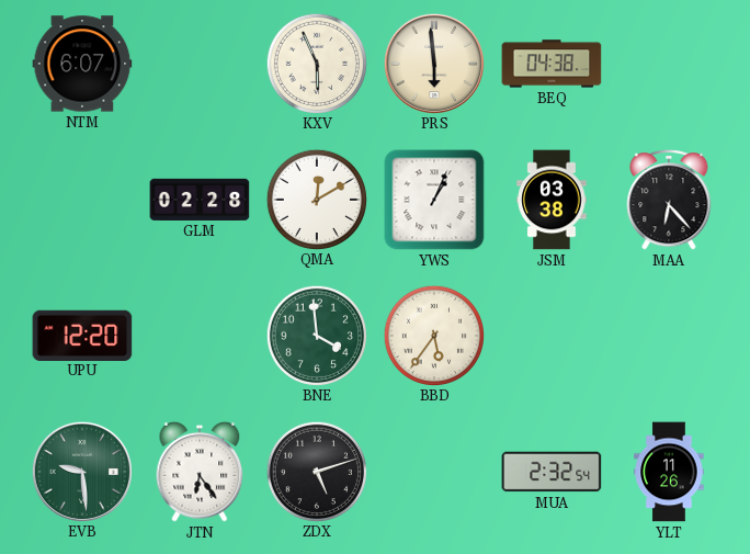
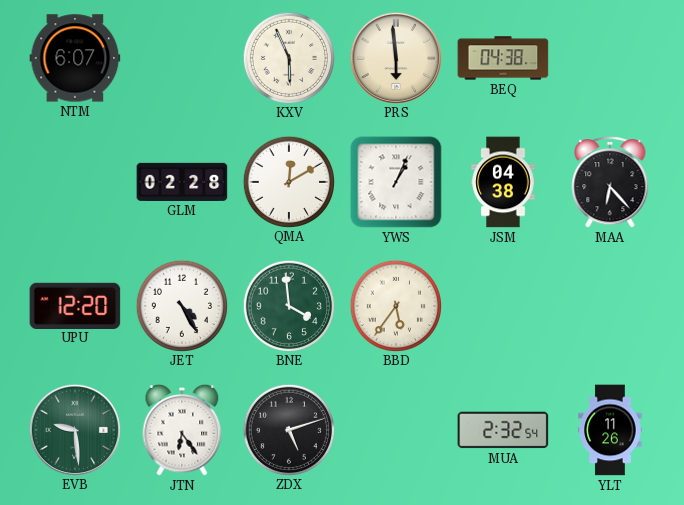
JSM: 03:38 -> 04:38 (503, 182)
JET: none -> 4:25 (181, 305)
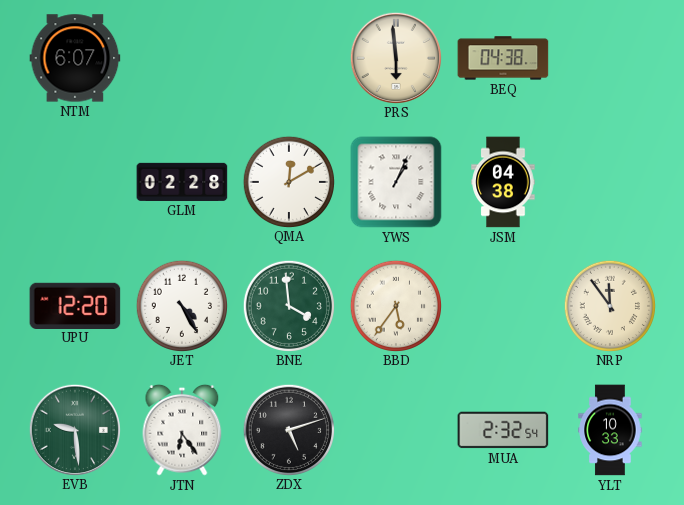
KXV: 5:56 -> none (288, 57)
MAA: 6:23 -> none (610, 183)
NRP: none -> 11:54 (609, 305)
YLT: 11:26 -> 10:33 (610, 430)
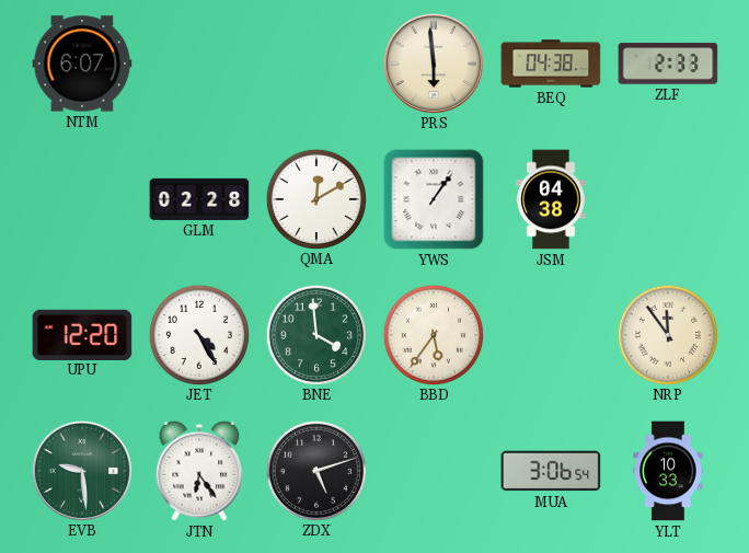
ZLF: none -> 2:33 (668, 64)
YWS: 1:04 -> 1:06 (434, 199)
MUA: 2:32 -> 3:06 (551, 471)
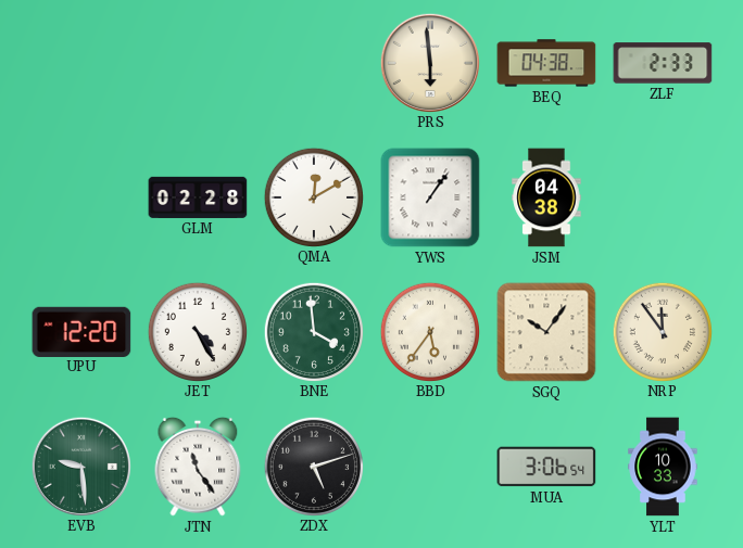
NTM: 6:07 -> none (82, 64)
SGQ: none -> 10:06 (546, 332)
JTN: 6:24 -> 11:24 (198, 467)
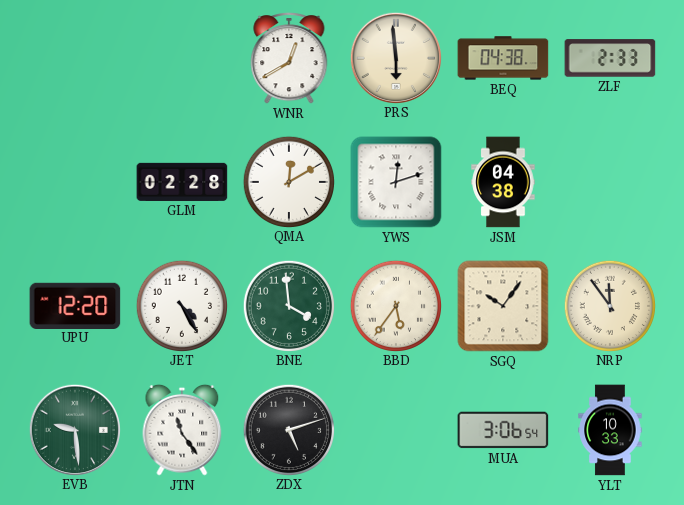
WNR: none -> 12:40 (289, 59)
YWS: 1:06 -> 12:12 (396, 182)
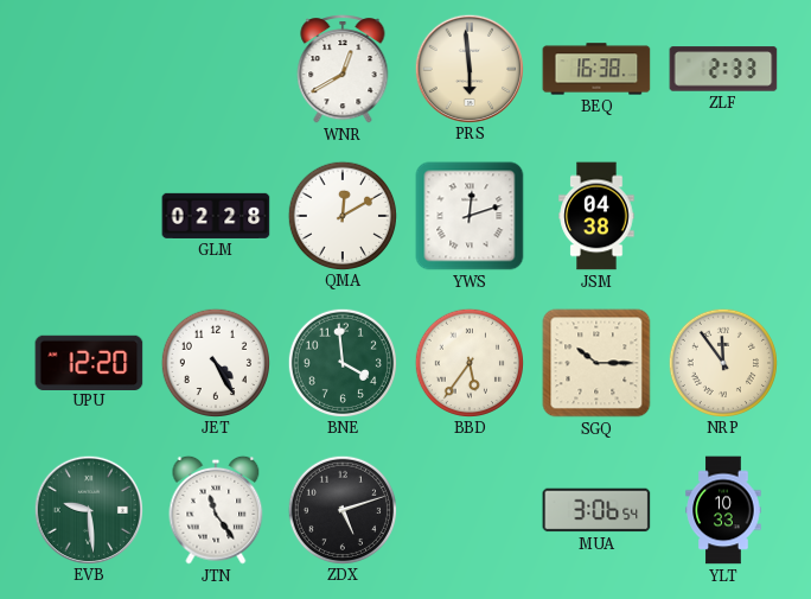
BEQ: 04:38 -> 16:38 (596, 69)
SGQ: 10:06 -> 10:15 (596, 363)
